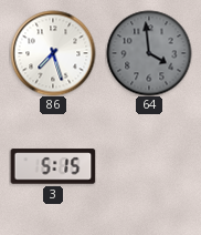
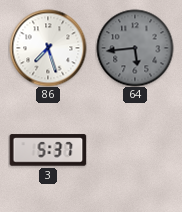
64: 3:59 -> 5:44 (135, 48)
3: 5:15 -> 5:37 (48, 150)
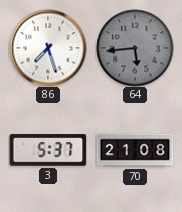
70: none -> 21:08 (135, 150)
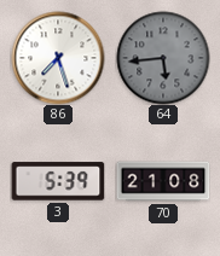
3: 5:37 -> 5:39 (58, 181)
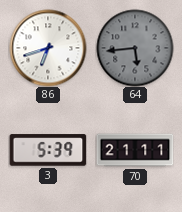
86: 7:27 -> 6:42 (48, 48)
70: 21:08 -> 21:11 (135, 150)
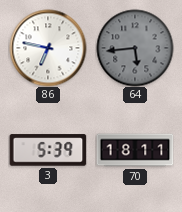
86: 6:42 -> 6:47 (48, 48)
70: 21:11 -> 18:11 (135, 150)
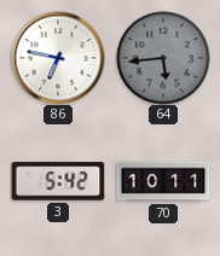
3: 5:39 -> 5:42 (58, 181)
70: 18:11 -> 10:11 (163, 181)
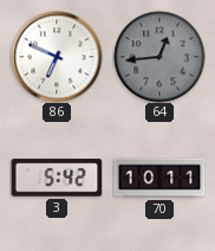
86: 6:47 -> 6:49 (57, 57)
64: 5:44 -> 12:44 (159, 57)
